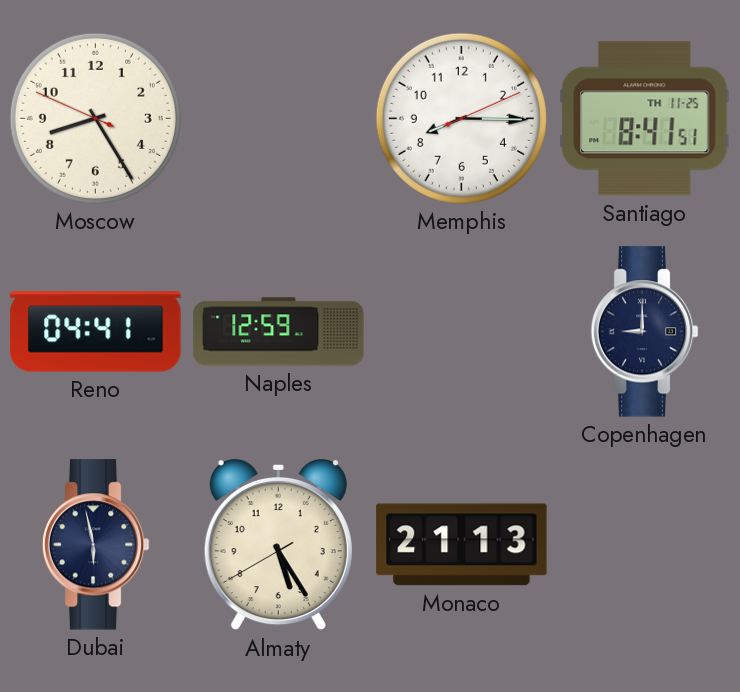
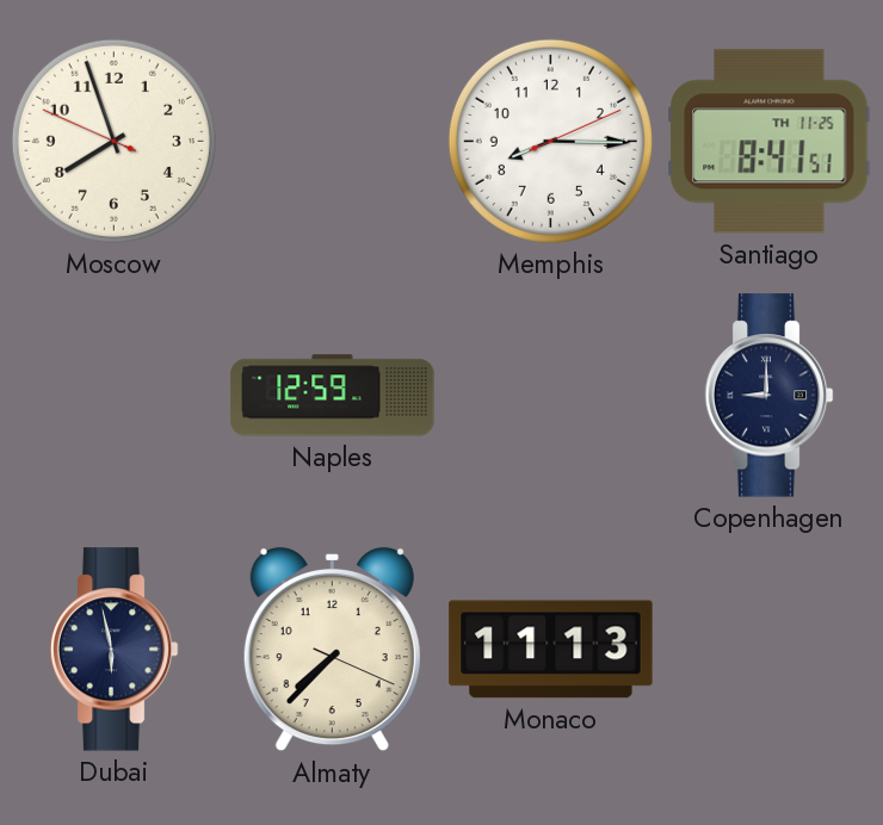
Moscow: 8:24 -> 7:56 (113, 141)
Reno: 04:41 -> none (96, 332)
Almaty: 5:24 -> 7:37 (332, 650)
Monaco: 21:13 -> 11:13 (551, 650)
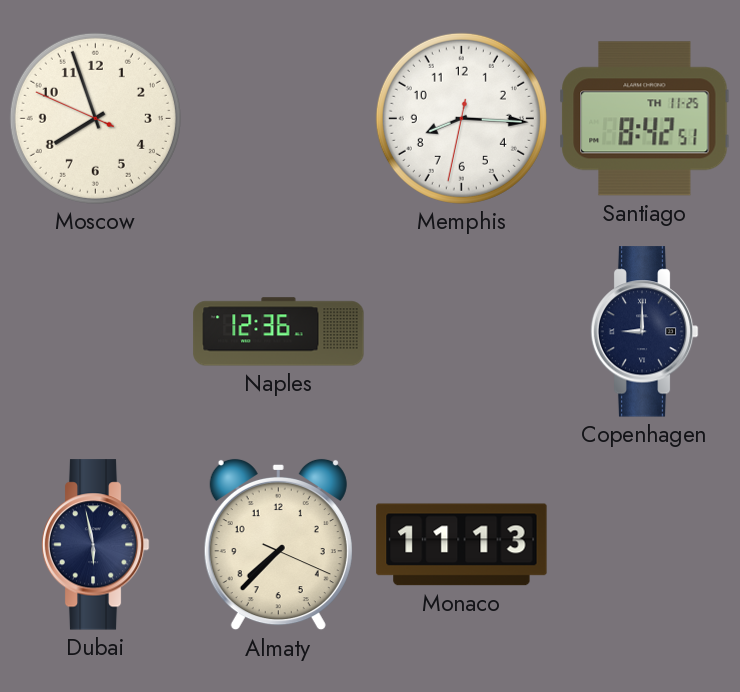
Memphis: 8:15:11 -> 8:15:32 (461, 118)
Santiago: 8:41 -> 8:42 (645, 119)
Naples: 12:59 -> 12:36 (279, 332)
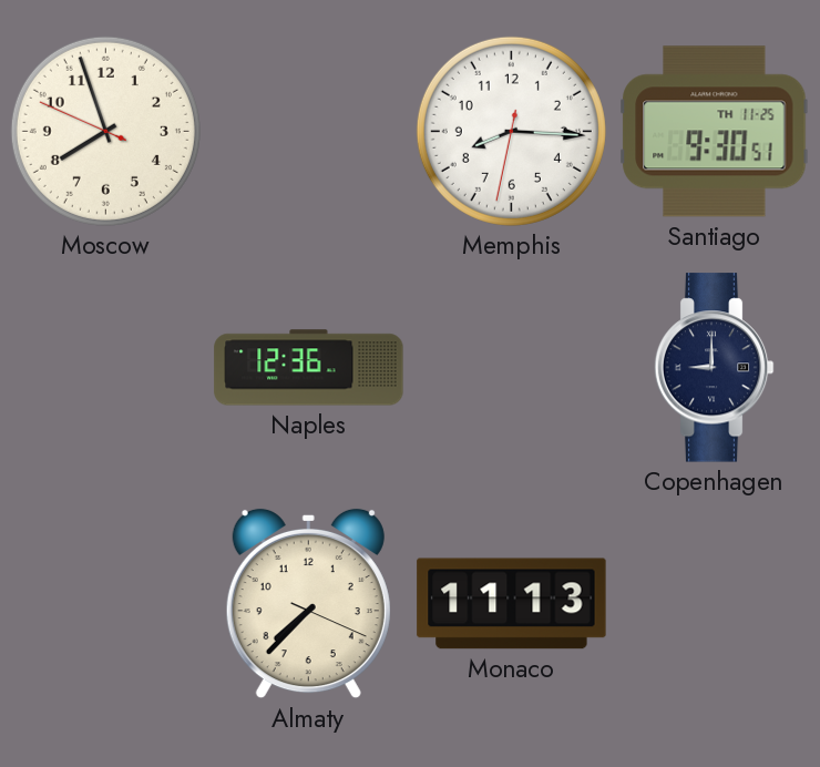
Santiago: 8:42 -> 9:30 (715, 132)
Dubai: 5:58 -> none (95, 545)
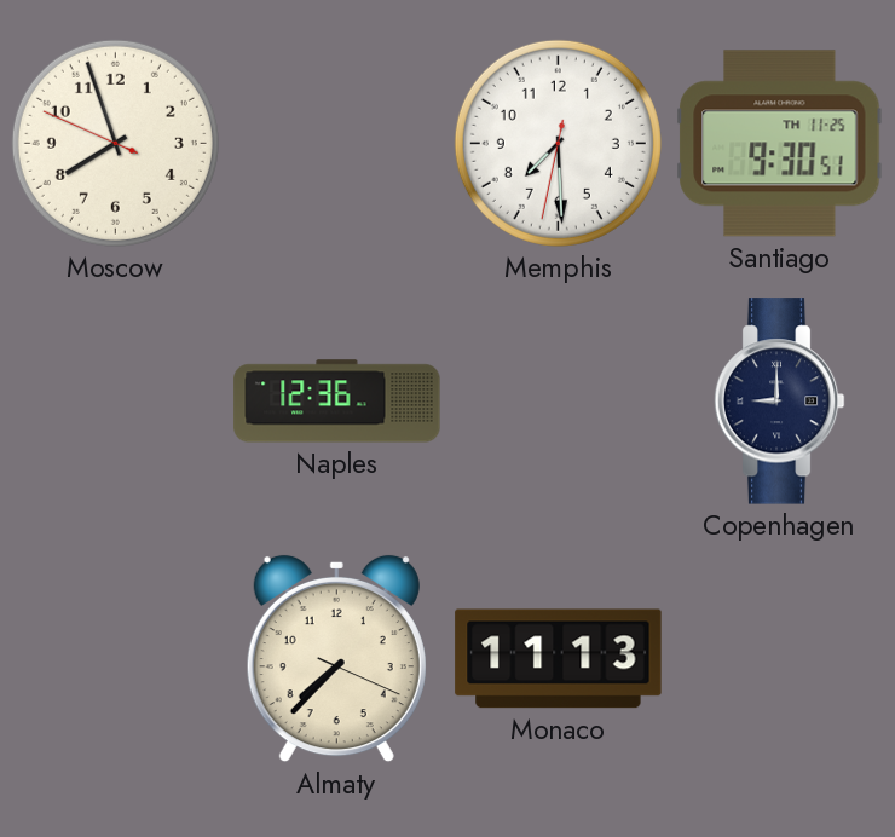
Memphis: 8:15 -> 7:29 (558, 143)
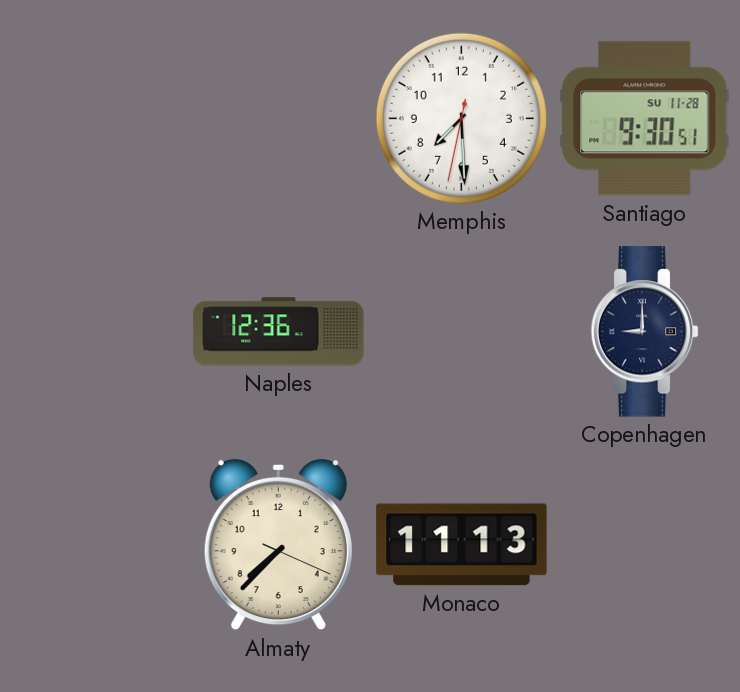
Moscow: 7:56 -> none (115, 143)
Santiago date: TH 11-25 -> SU 11-28 (645, 119)
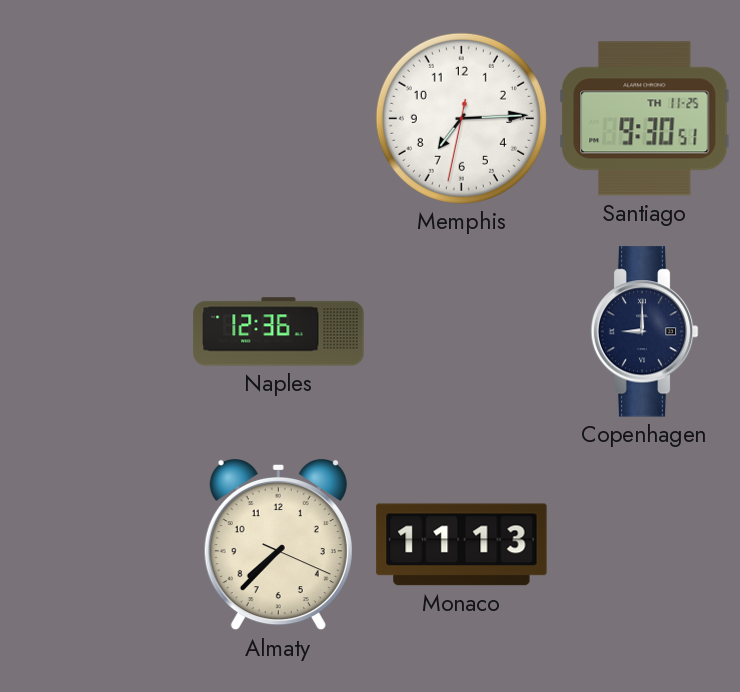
Memphis: 7:29 -> 7:14 (461, 118)
Santiago date: SU 11-28 -> TH 11-25 (645, 119)
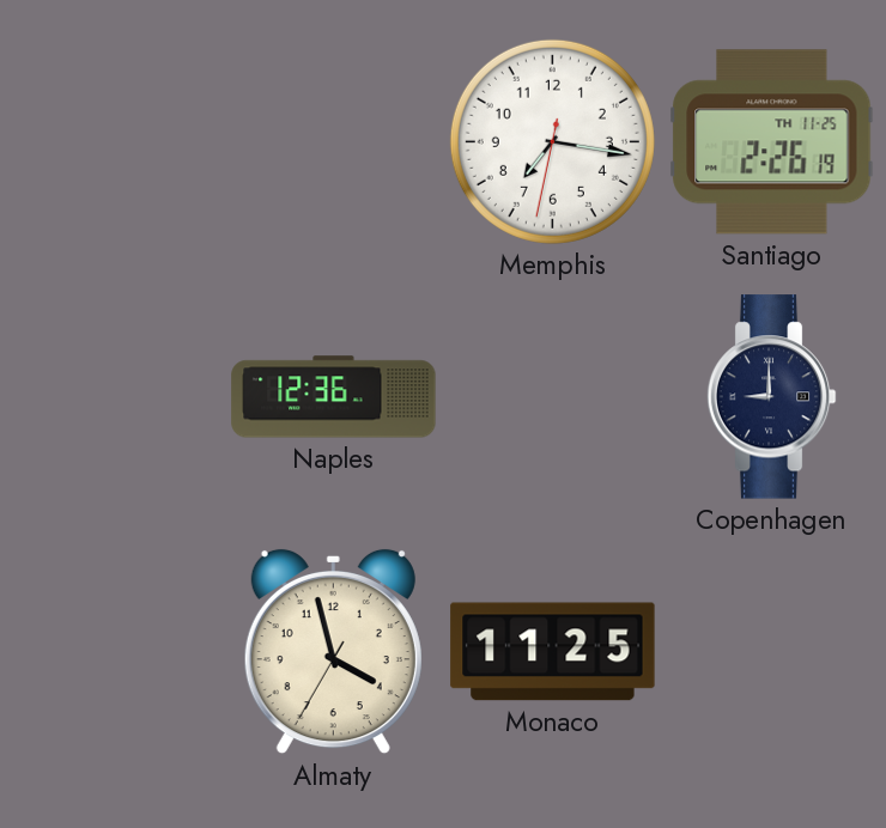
Memphis: 7:14 -> 7:16 (552, 141)
Santiago: 9:30 -> 2:26 (772, 142)
Almaty: 7:37 -> 3:57 (333, 652)
Monaco: 11:13 -> 11:25 (553, 652)
